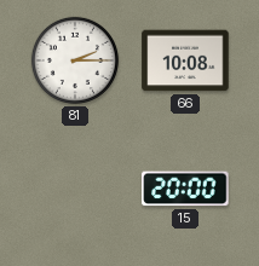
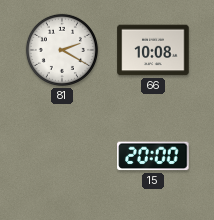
81: 2:15 -> 2:20 (62, 50)
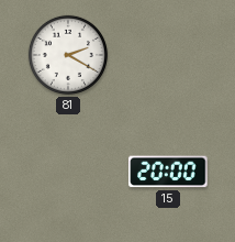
66: 10:08 -> none (153, 50)
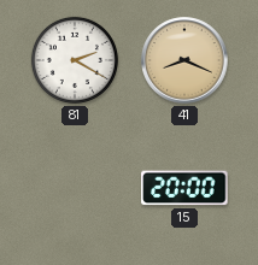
41: none -> 8:19 (184, 60)
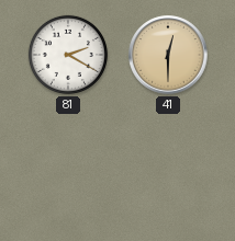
41: 8:19 -> 12:30 (168, 55)
15: 20:00 -> none (184, 188)
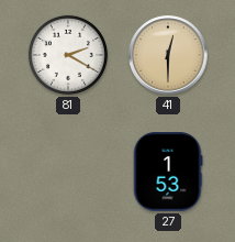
27: none -> 1:53 (168, 172)
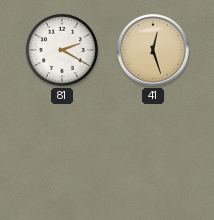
41: 12:30 -> 12:27 (153, 50)
27: 1:53 -> none (168, 172)
